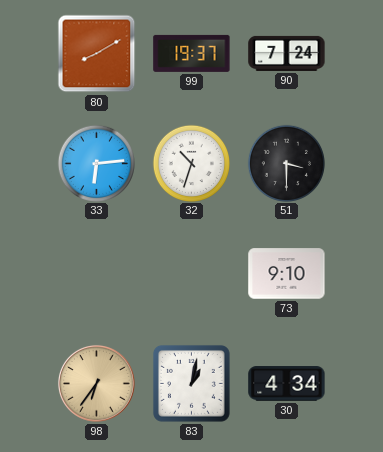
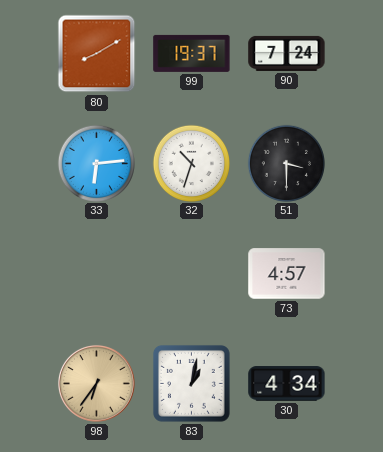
73: 9:10 -> 4:57 (287, 274)
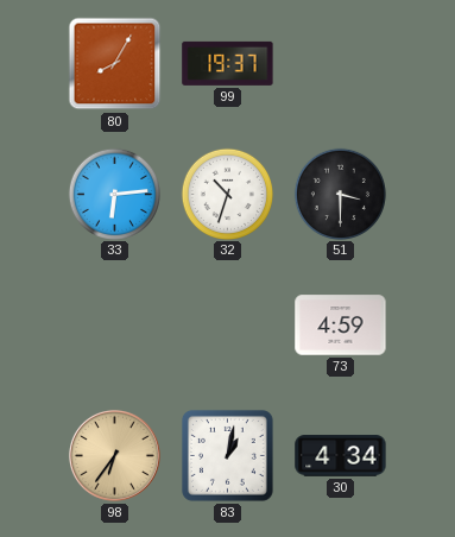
80: 8:10 -> 8:05 (115, 64)
90: 7:24 -> none (287, 53)
73: 4:57 -> 4:59 (341, 326)
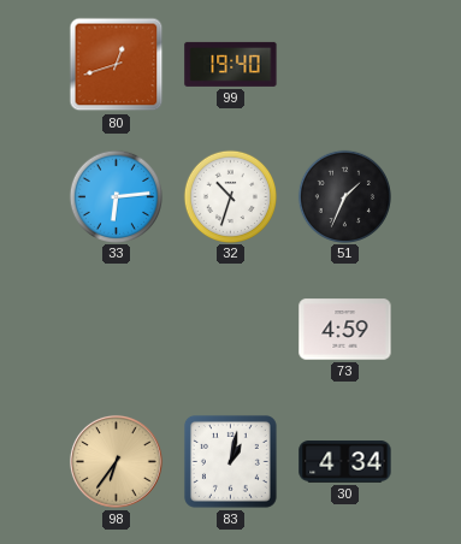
80: 8:05 -> 12:42 (117, 65)
99: 19:37 -> 19:40 (231, 64)
51: 3:30 -> 1:34 (344, 196)
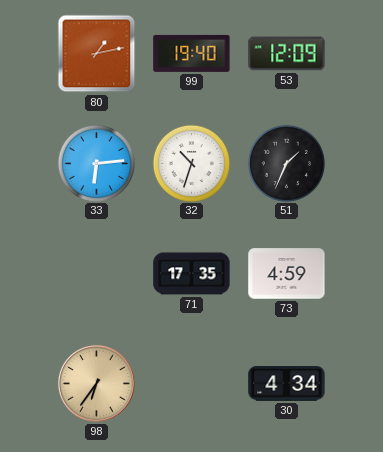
80: 12:42 -> 1:13 (97, 54)
53: none -> 12:09 (287, 54)
71: none -> 17:35 (192, 274)
83: 1:02 -> none (230, 461)
